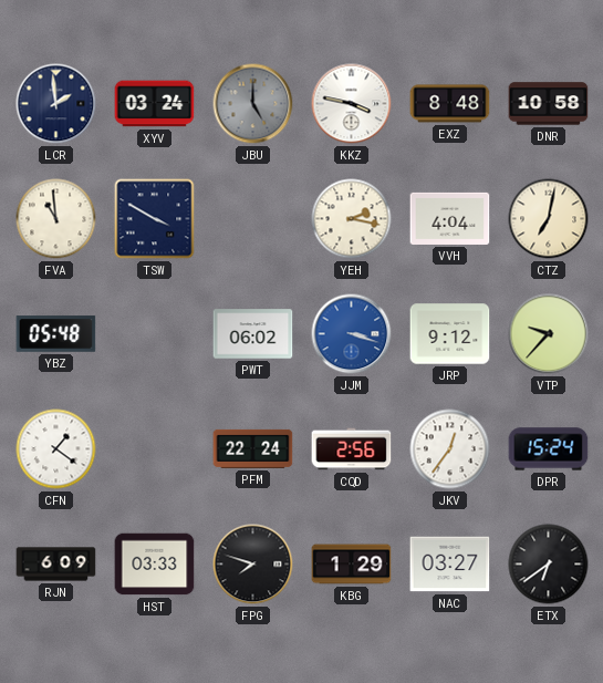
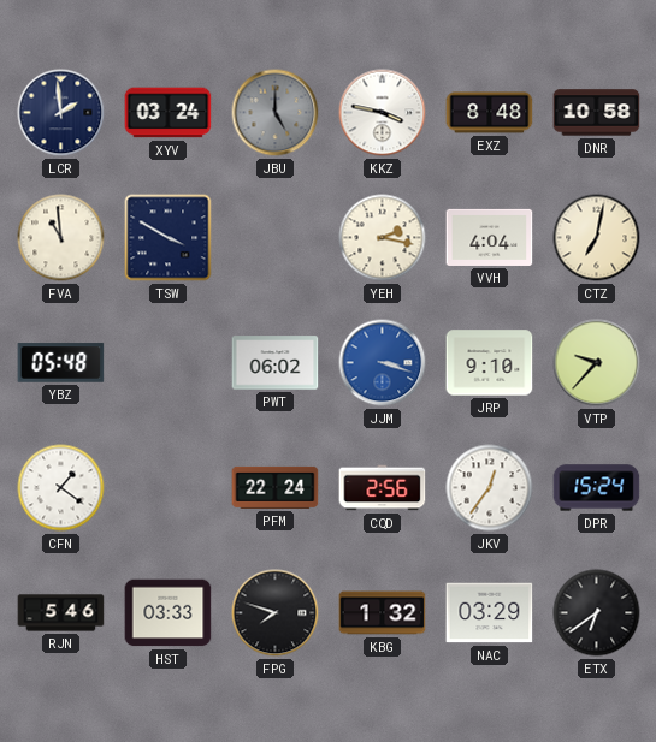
JRP: 9:12 -> 9:10 (490, 363)
RJN: 6:09 -> 5:46 (61, 613)
KBG: 1:29 -> 1:32 (383, 613)
NAC: 03:27 -> 03:29 (490, 613)
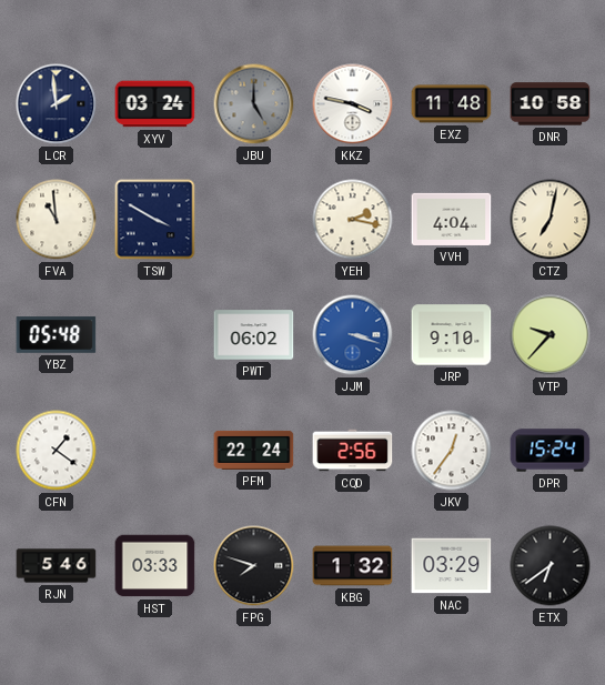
EXZ: 8:48 -> 11:48 (452, 104)
